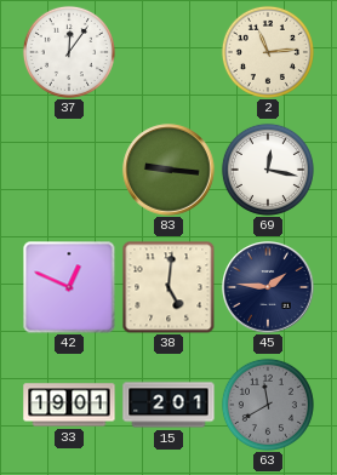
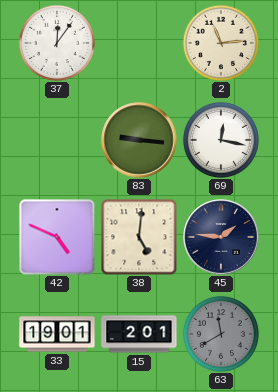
42: 12:49 -> 4:49 (57, 237)
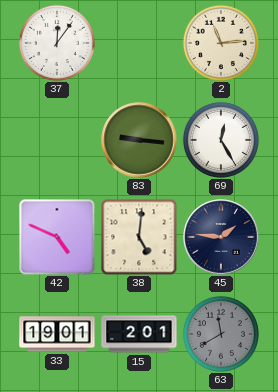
69: 12:17 -> 12:25 (221, 140)
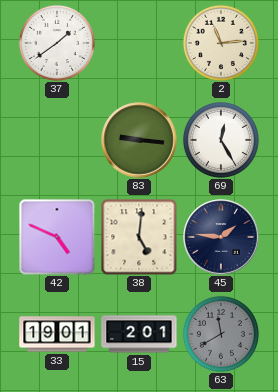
37: 12:06 -> 1:39 (57, 43)
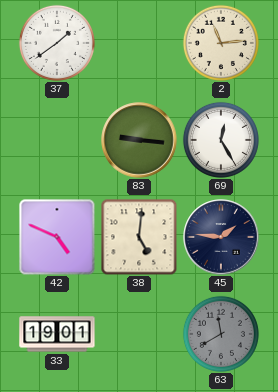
15: 2:01 -> none (139, 334)
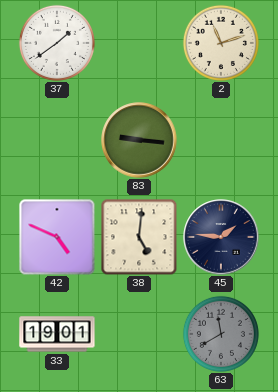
2: 11:14 -> 11:12 (221, 43)
69: 12:25 -> none (221, 140)
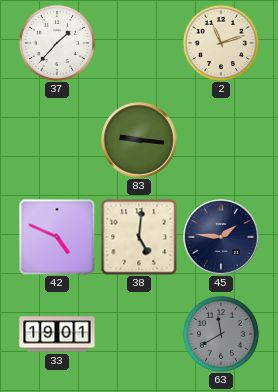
37: 1:39 -> 1:37 (57, 43)
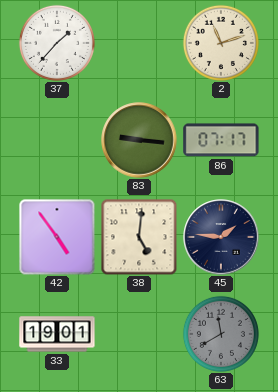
86: none -> 07:17 (221, 140)
42: 4:49 -> 4:54 (57, 237)
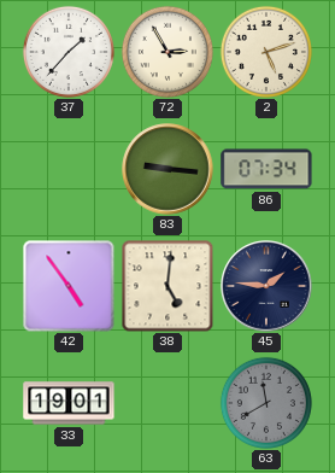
72: none -> 2:55 (167, 52)
2: 11:12 -> 5:12 (266, 52)
86: 07:17 -> 07:34 (266, 169)
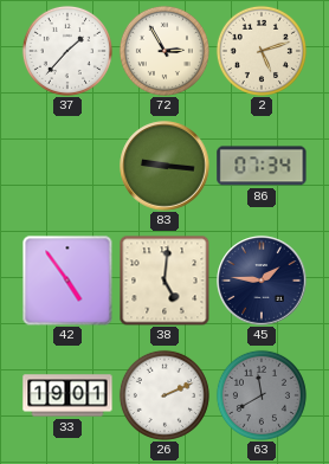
26: none -> 2:11 (164, 395)
